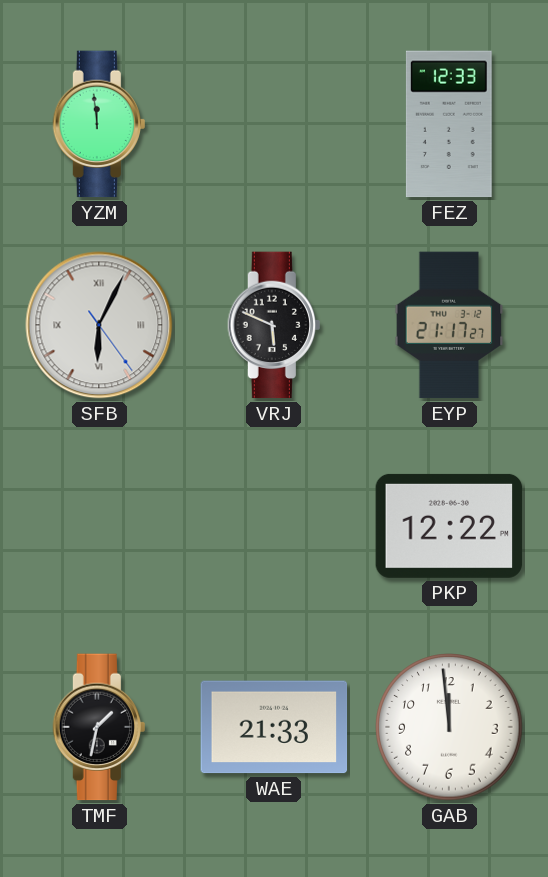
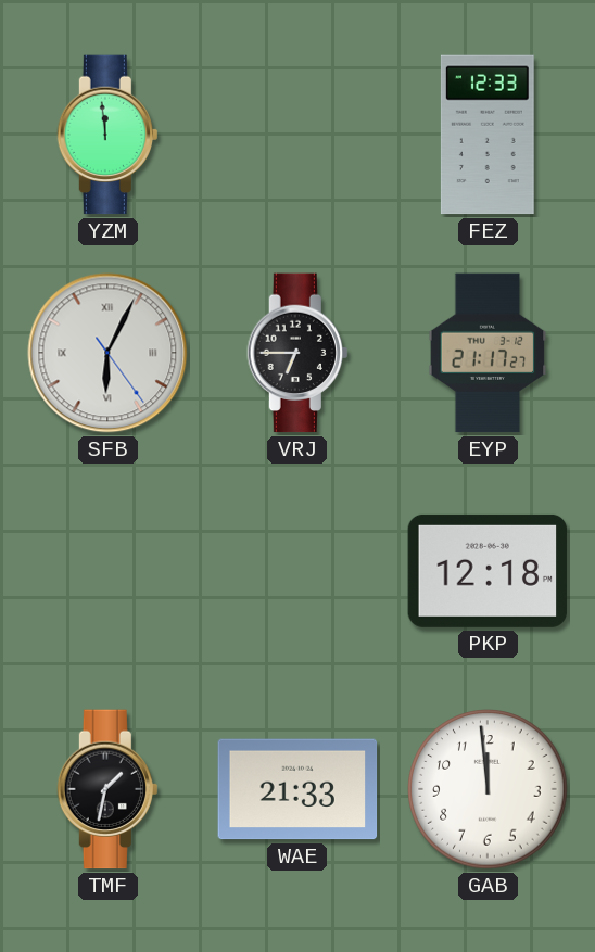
VRJ: 5:49 -> 6:45 (296, 353)
PKP: 12:22 -> 12:18 (488, 571)
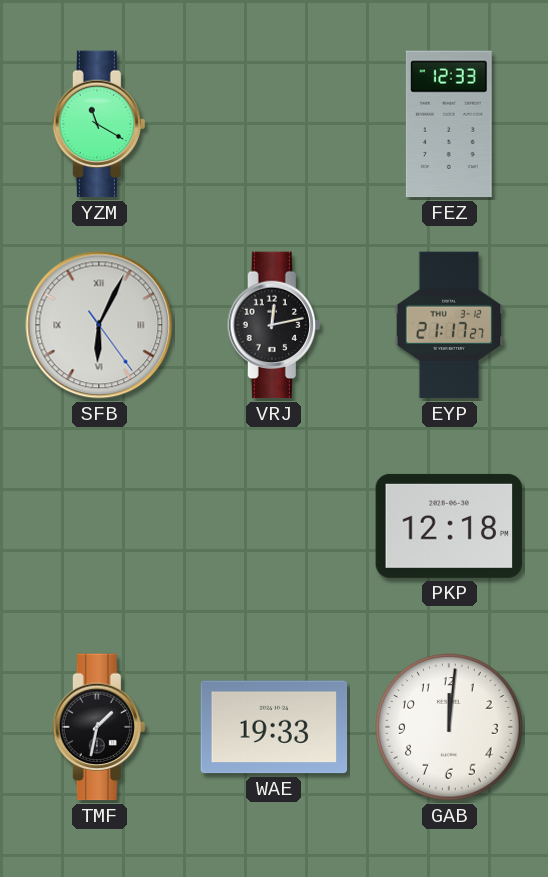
YZM: 11:59 -> 11:20 (98, 124)
VRJ: 6:45 -> 12:13 (273, 325)
WAE: 21:33 -> 19:33 (274, 727)
GAB: 11:59 -> 12:01 (449, 727)
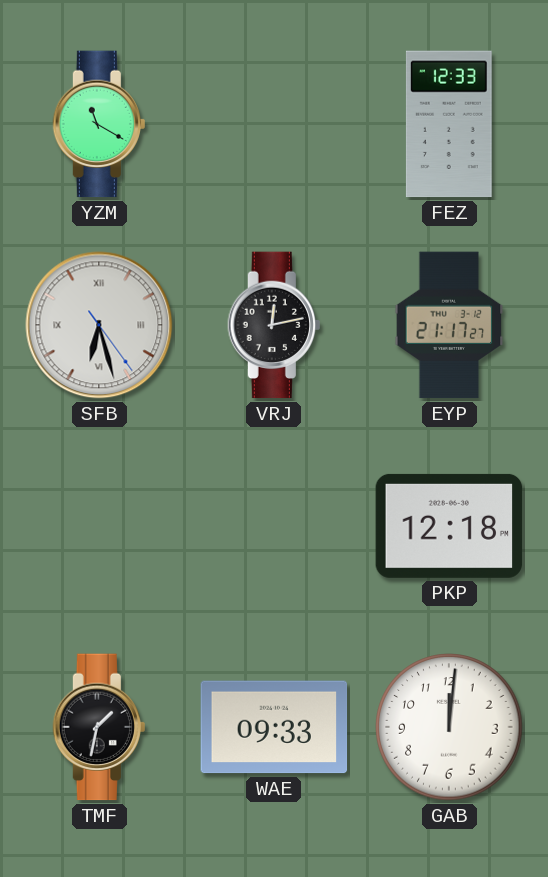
SFB: 6:04 -> 6:27 (99, 325)
WAE: 19:33 -> 09:33 (274, 727)
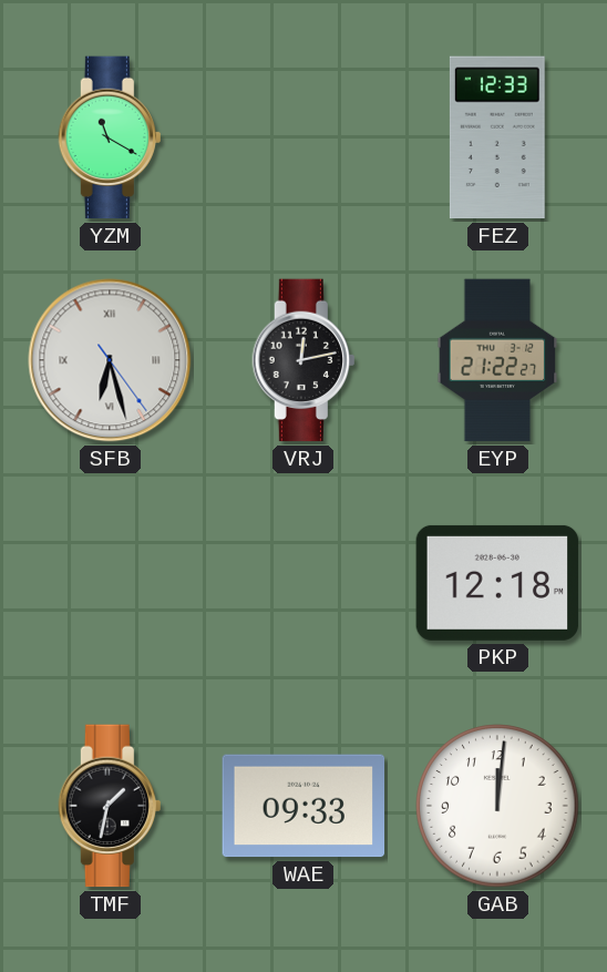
EYP: 21:17 -> 21:22 (497, 360)
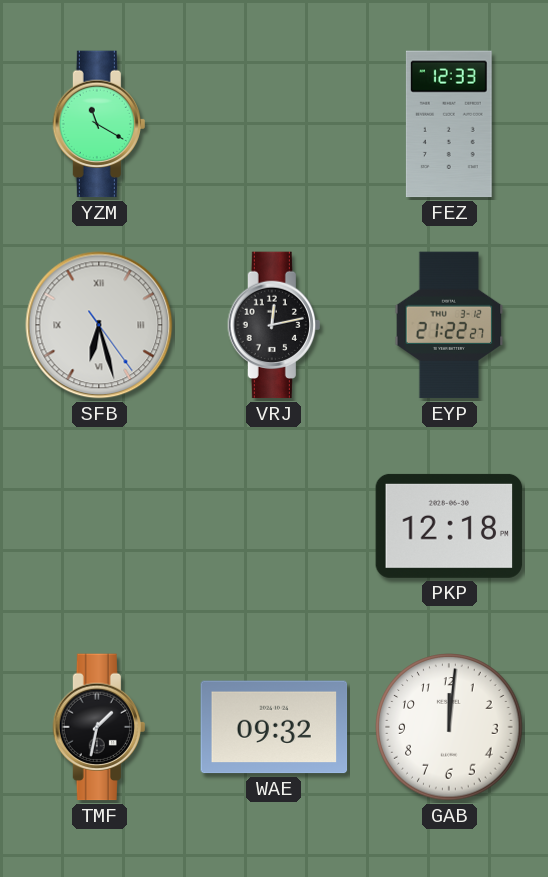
WAE: 09:33 -> 09:32 (274, 727)
